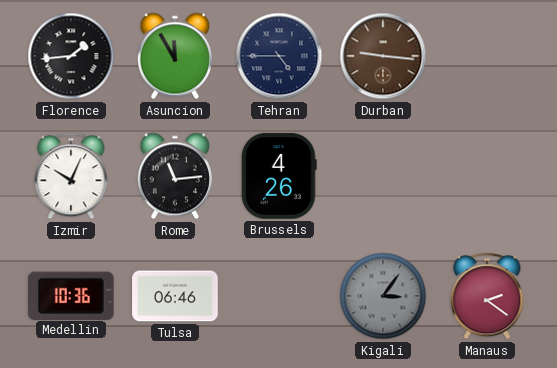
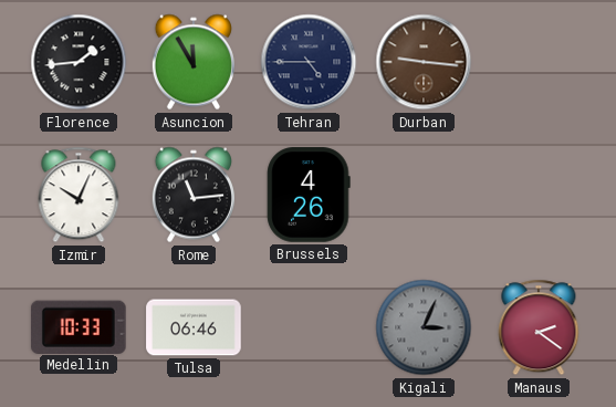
Medellin: 10:36 -> 10:33 (79, 326)
Kigali: 3:06 -> 3:04 (424, 327)
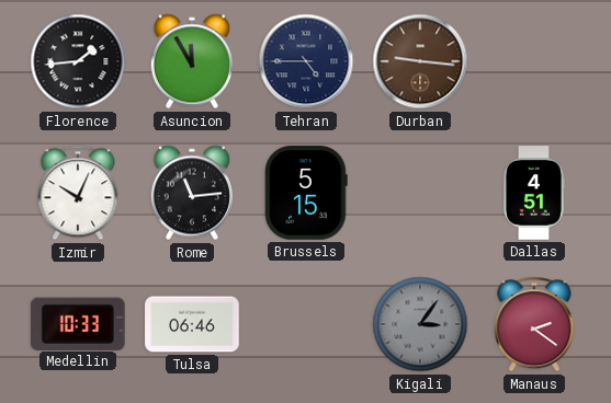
Brussels: 4:26 -> 5:15 (306, 193)
Dallas: none -> 4:51 (533, 193)
Kigali: 3:04 -> 3:06 (420, 324)
